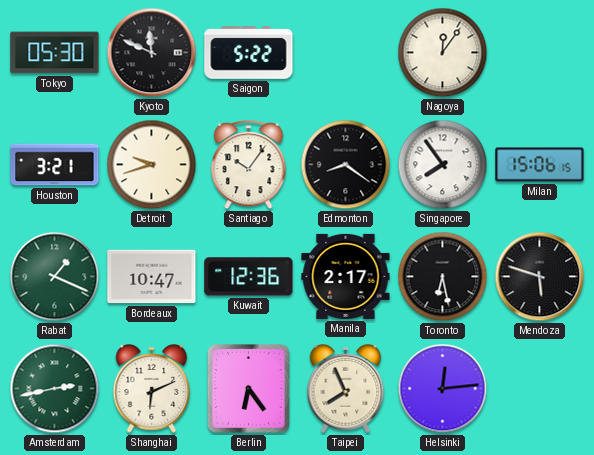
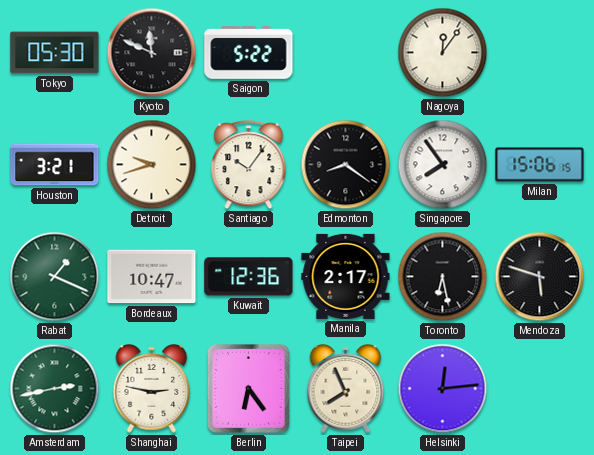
Shanghai: 6:11 -> 2:47 (152, 389)
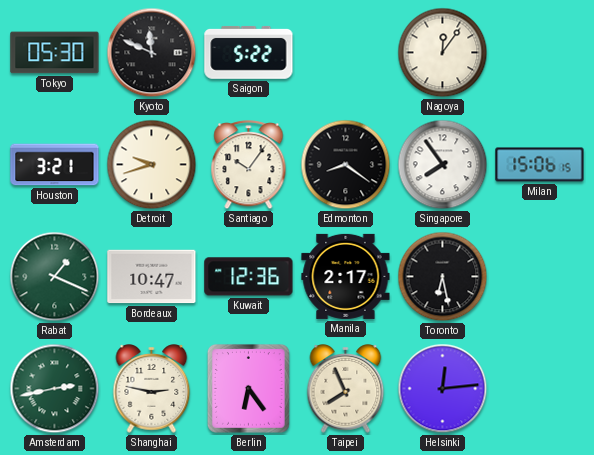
Mendoza: 5:48 -> none (540, 277)
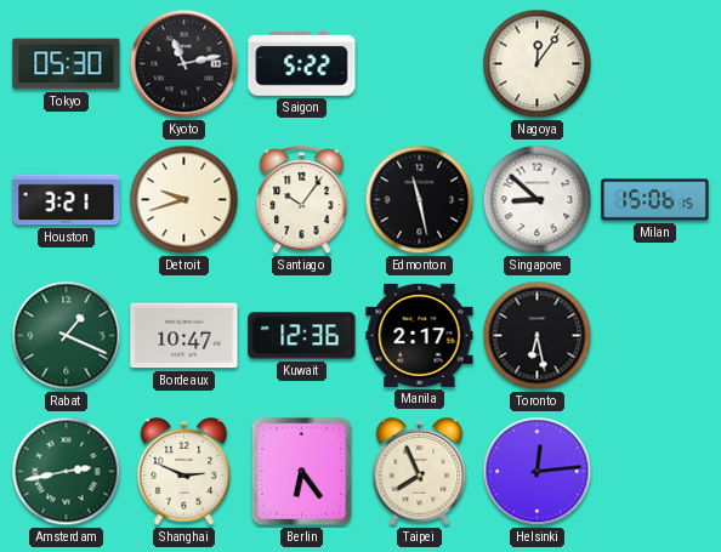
Kyoto: 11:49 -> 11:13 (184, 64)
Edmonton: 8:21 -> 11:28 (420, 200)
Singapore: 7:54 -> 8:52 (538, 200)
Shanghai: 2:47 -> 2:49 (184, 472)
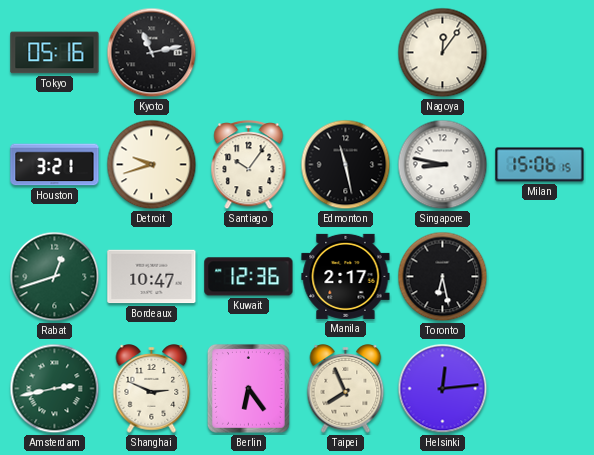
Tokyo: 05:30 -> 05:16 (55, 53)
Saigon: 5:22 -> none (302, 63)
Singapore: 8:52 -> 8:47 (443, 165)
Rabat: 1:19 -> 12:42 (55, 277)
